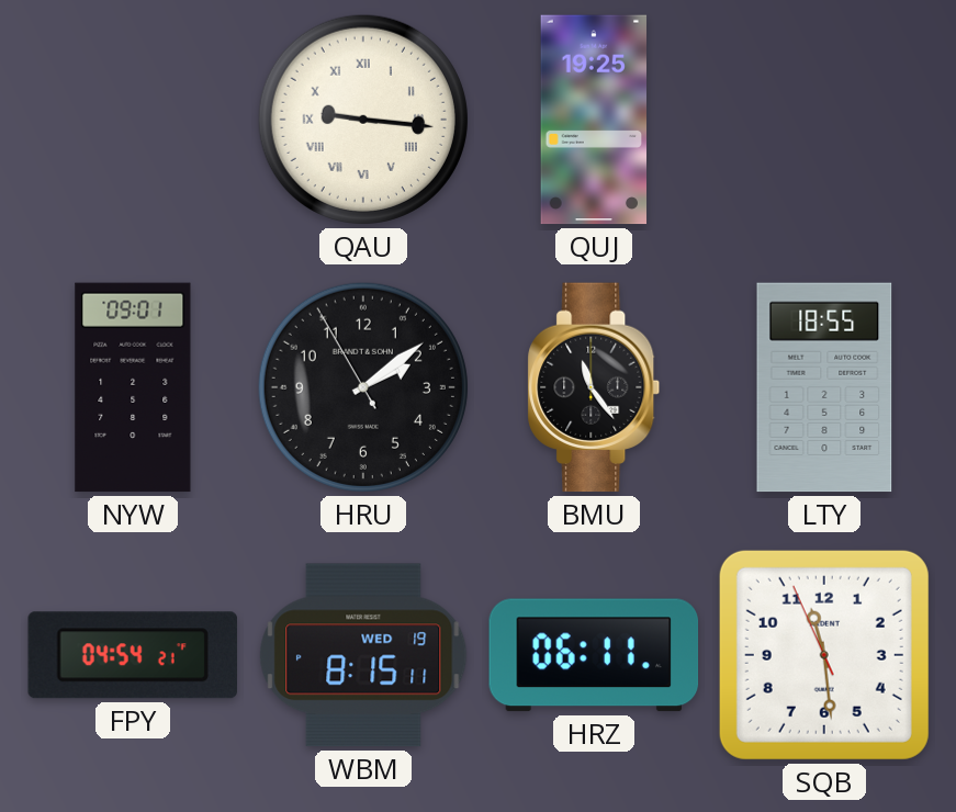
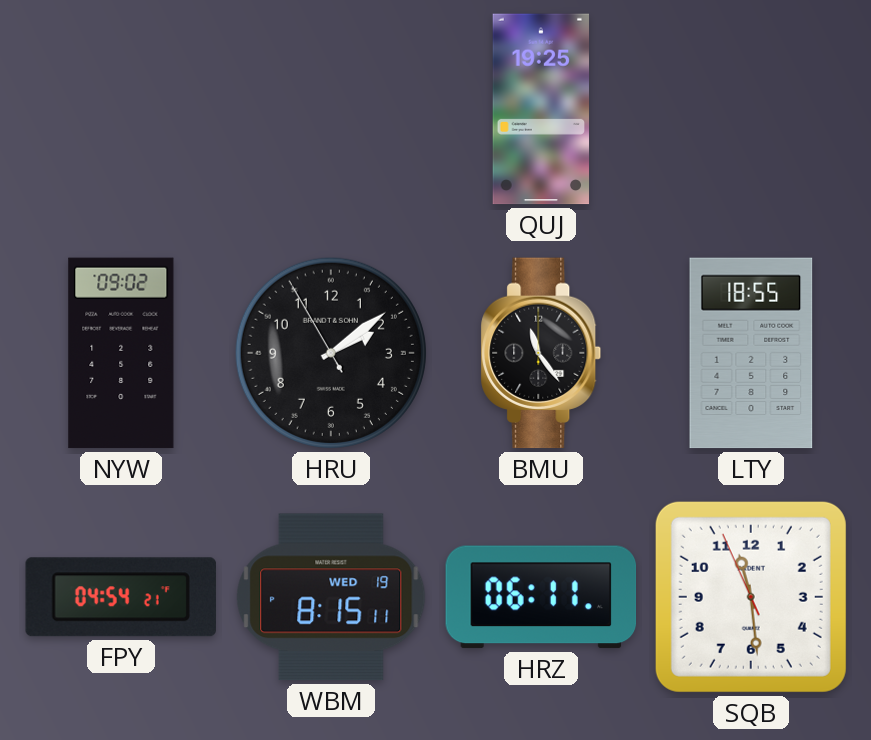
QAU: 9:16 -> none (363, 120)
NYW: 09:01 -> 09:02 (121, 353)
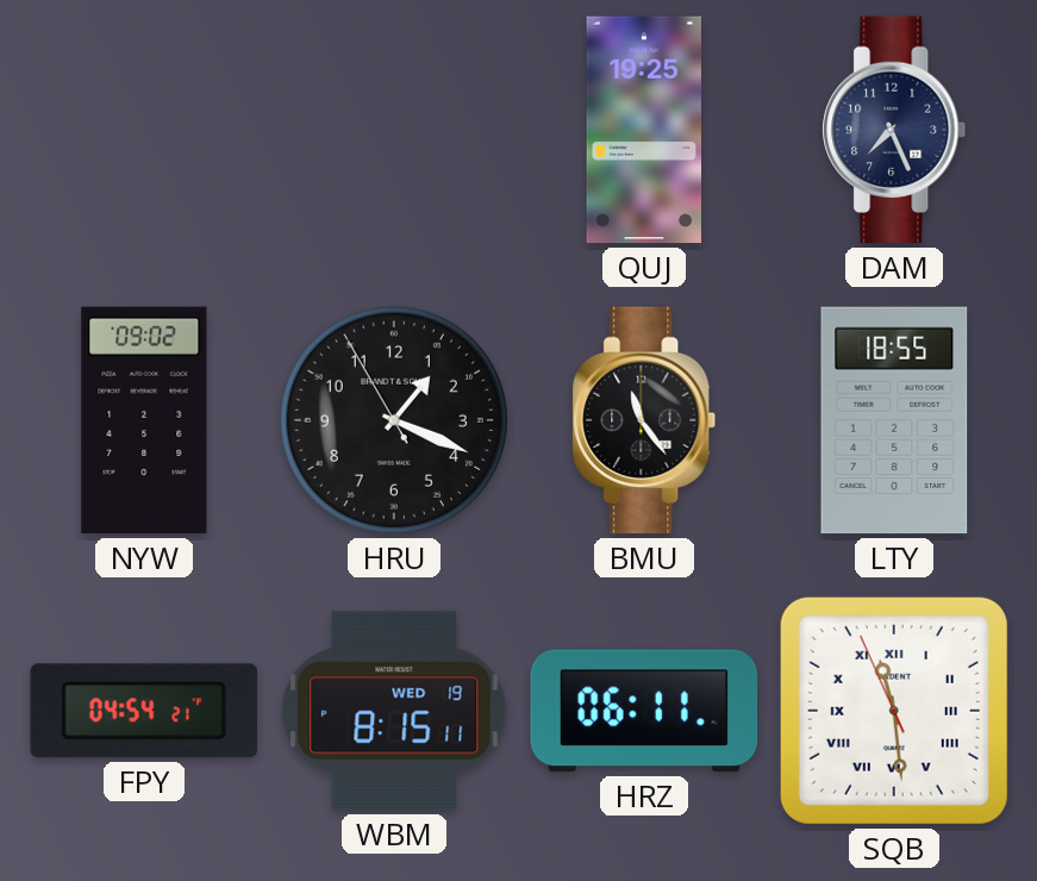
DAM: none -> 7:26 (894, 130)
HRU: 2:08 -> 1:18 (394, 420)
SQB numerals: Arabic -> Roman (894, 711)
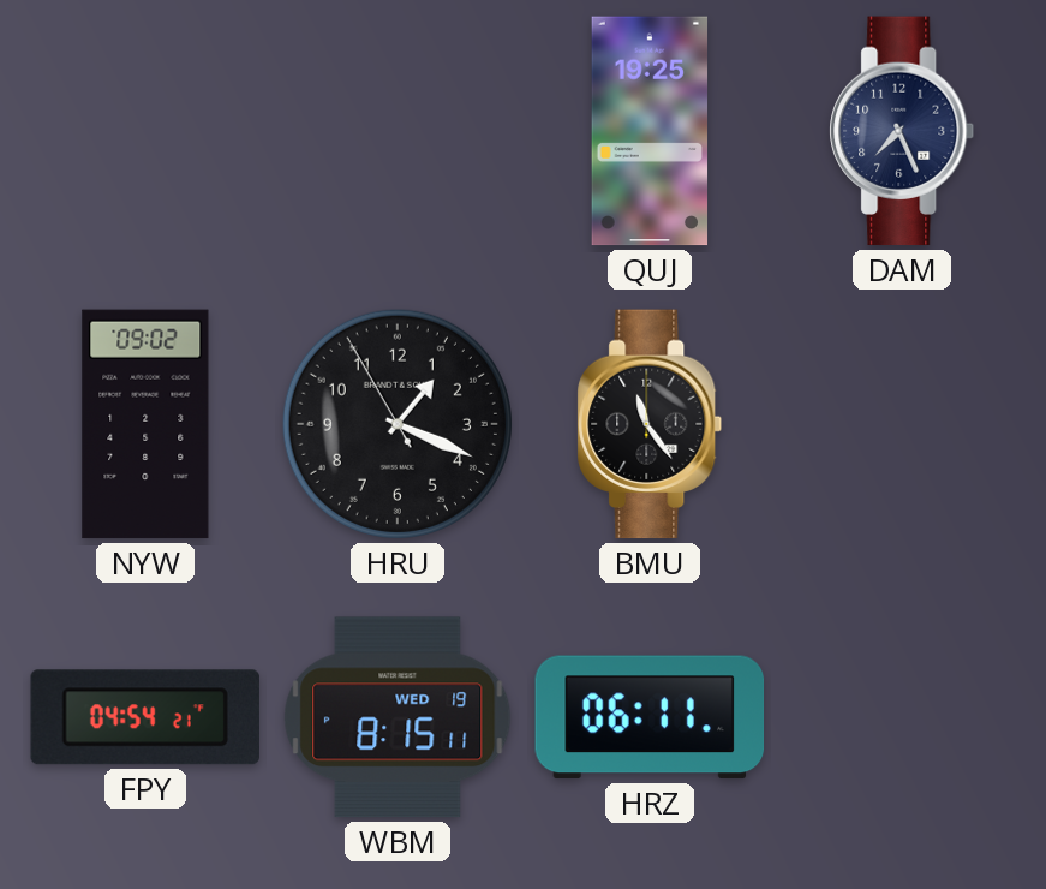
LTY: 18:55 -> none (894, 420)
SQB: 11:28 -> none (894, 711)
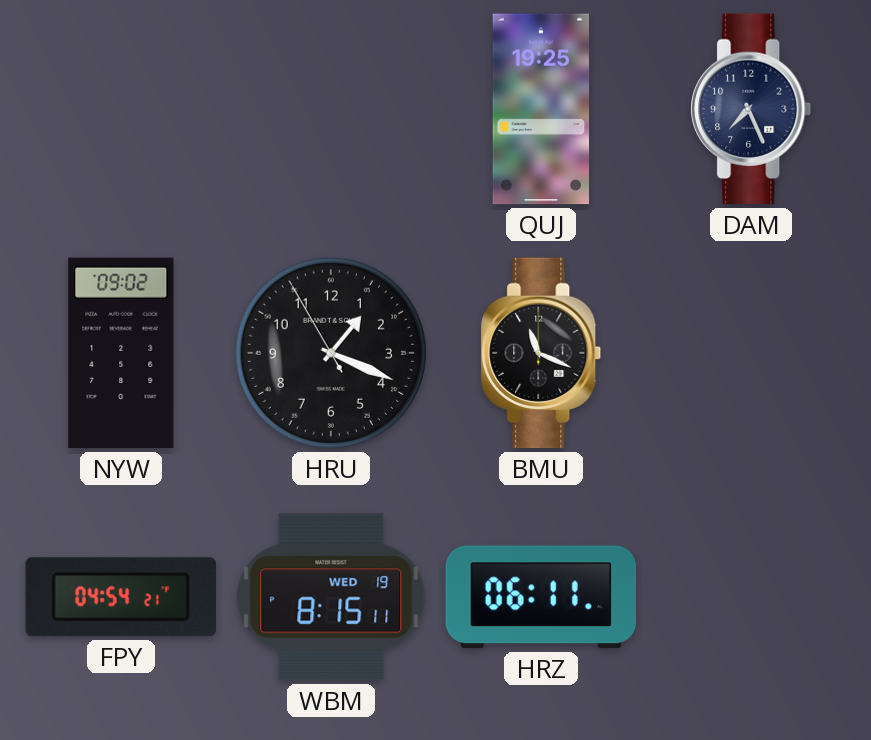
BMU: 11:24 -> 11:19 (541, 353)
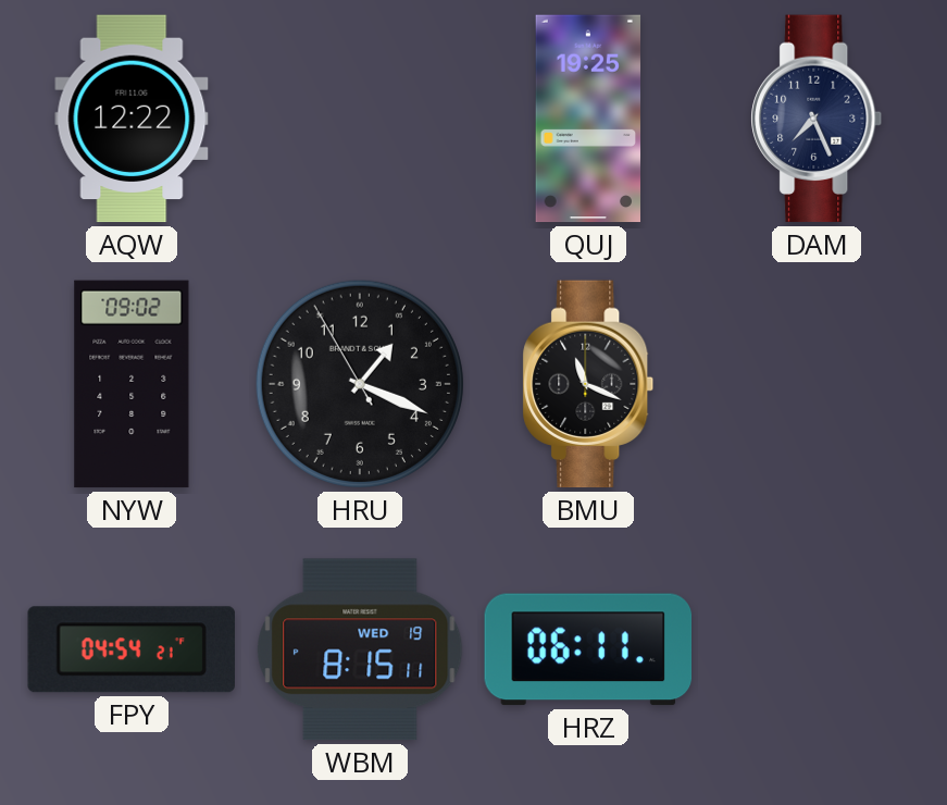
AQW: none -> 12:22 (132, 119)
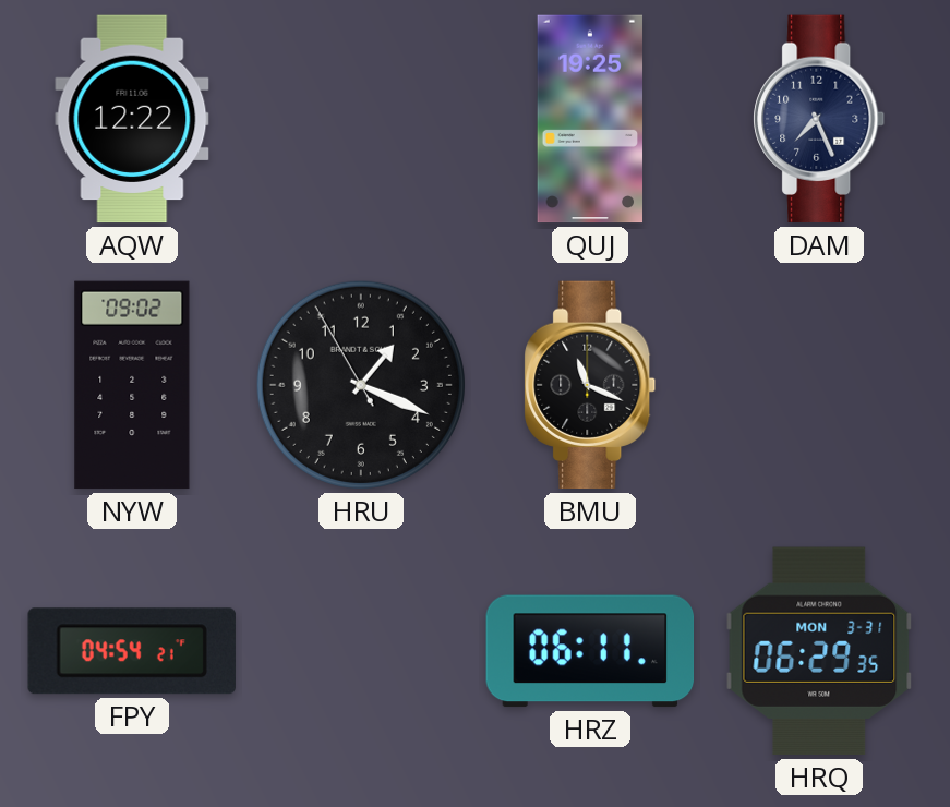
WBM: 8:15 -> none (360, 649)
HRQ: none -> 06:29 (819, 651)
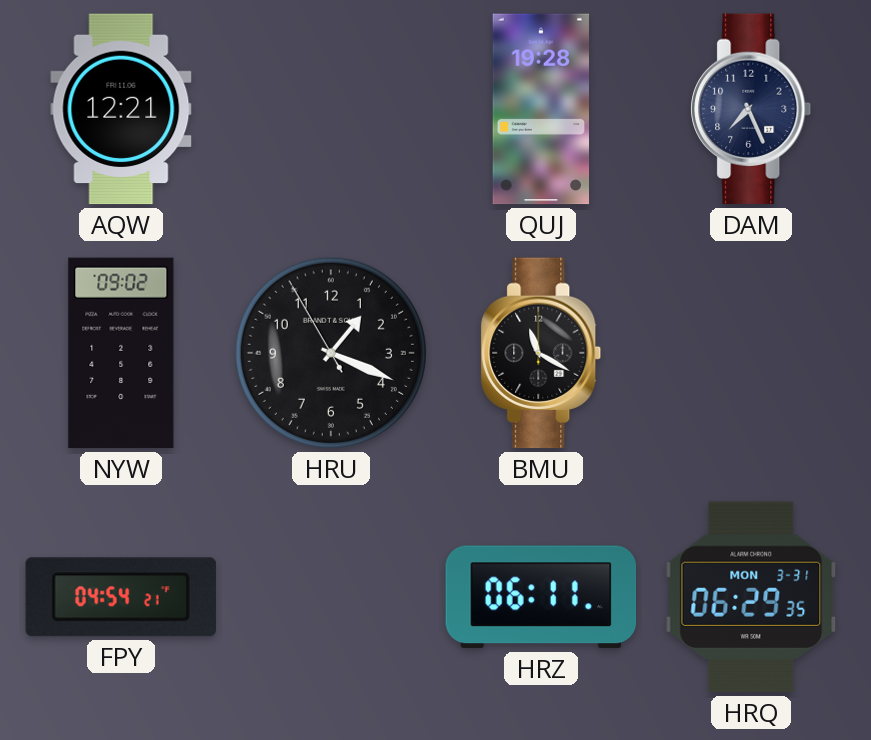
AQW: 12:22 -> 12:21 (121, 109)
QUJ: 19:25 -> 19:28 (541, 109)
BMU: 11:19 -> 11:20 (541, 353)
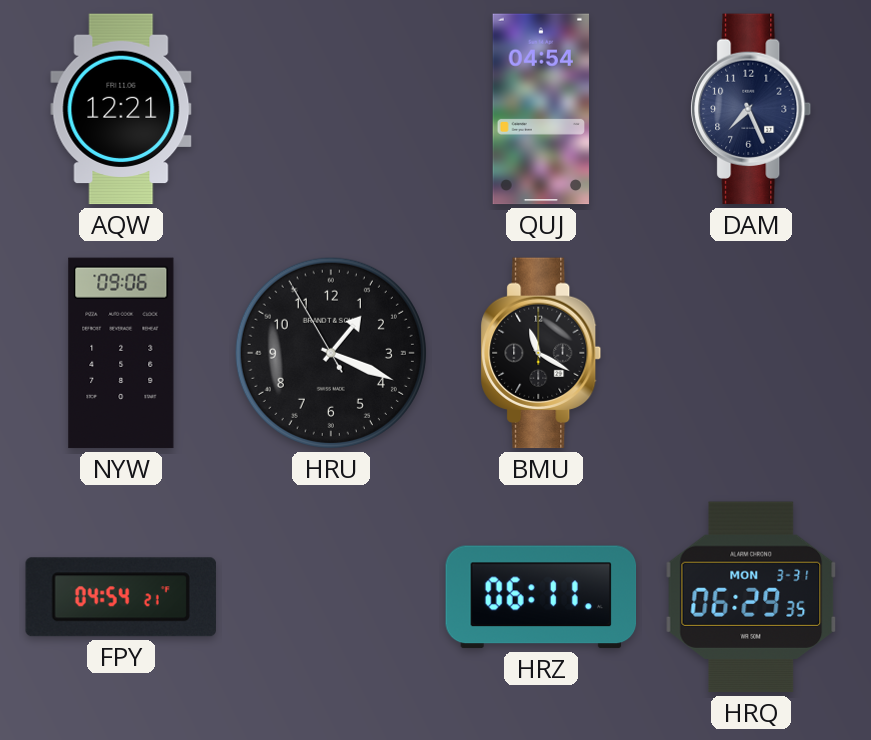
QUJ: 19:28 -> 04:54 (541, 109)
NYW: 09:02 -> 09:06 (121, 353)
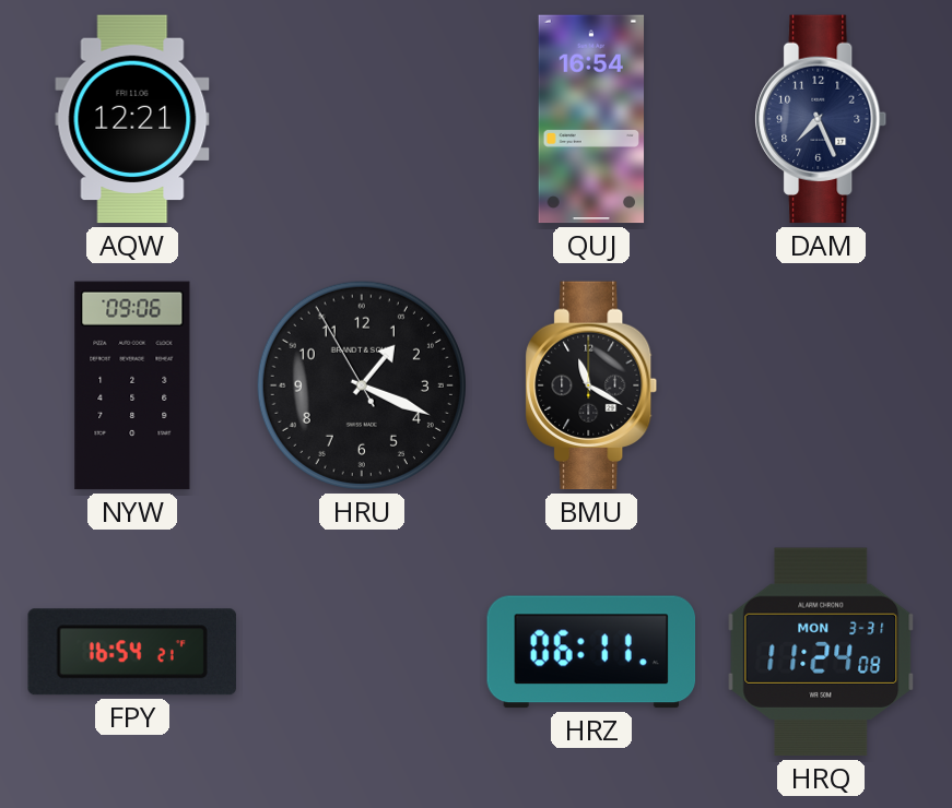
QUJ: 04:54 -> 16:54 (591, 119)
FPY: 04:54 -> 16:54 (132, 652)
HRQ: 06:29 -> 11:24 (821, 652)
